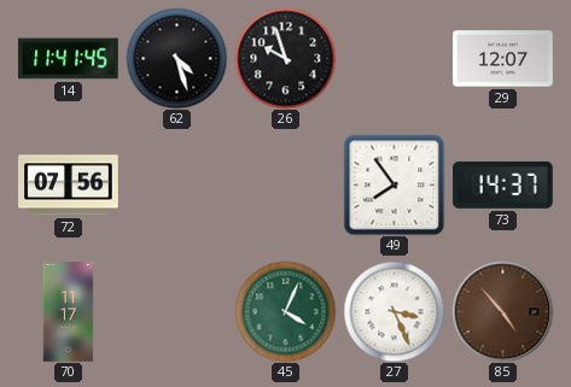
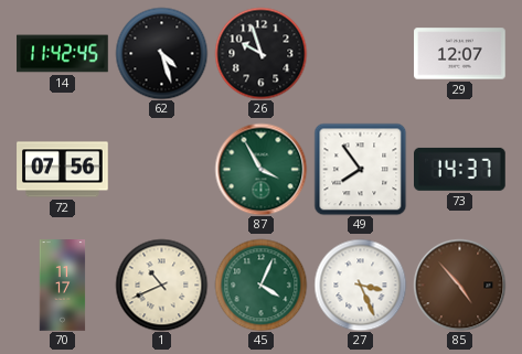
14: 11:41 -> 11:42 (63, 54)
87: none -> 3:55 (260, 169)
1: none -> 10:41 (161, 285)
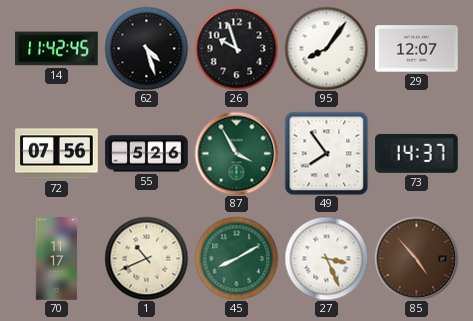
95: none -> 8:06 (326, 48)
55: none -> 5:26 (147, 154)
45: 4:04 -> 8:10 (236, 258)
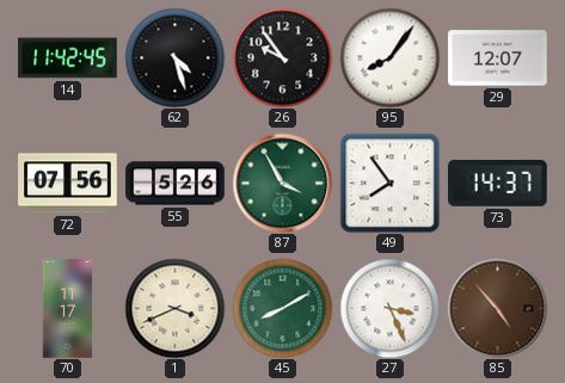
26: 9:57 -> 9:54 (282, 57)
1: 10:41 -> 3:41 (174, 308)
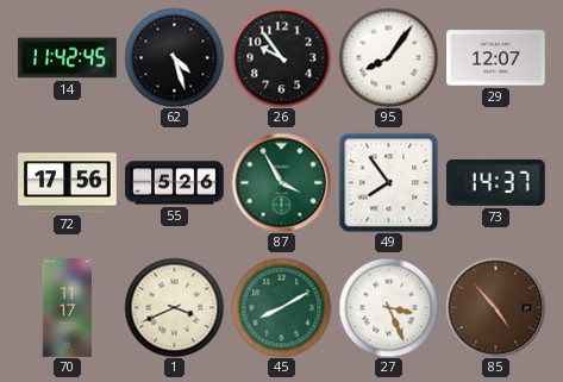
72: 07:56 -> 17:56 (68, 183)
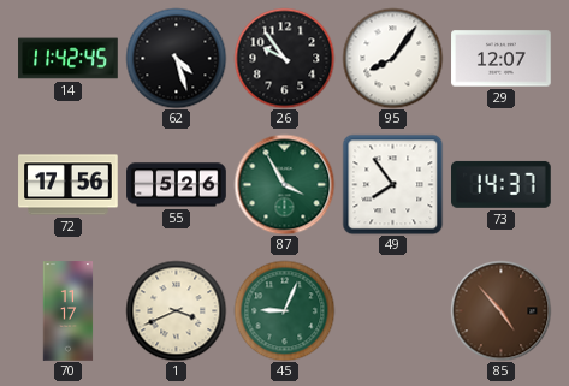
45: 8:10 -> 9:04 (284, 310)
27: 3:26 -> none (388, 307)
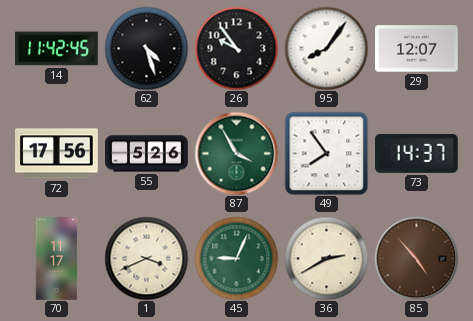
36: none -> 2:40 (326, 258)
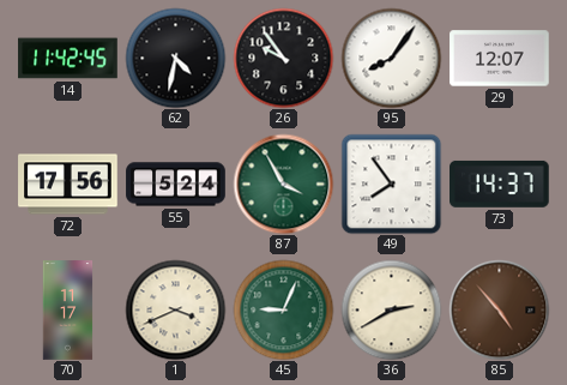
62: 4:27 -> 4:32 (175, 58)
55: 5:26 -> 5:24 (176, 185)
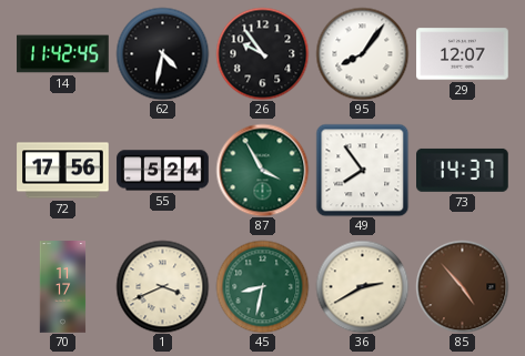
45: 9:04 -> 8:32 (262, 286)
